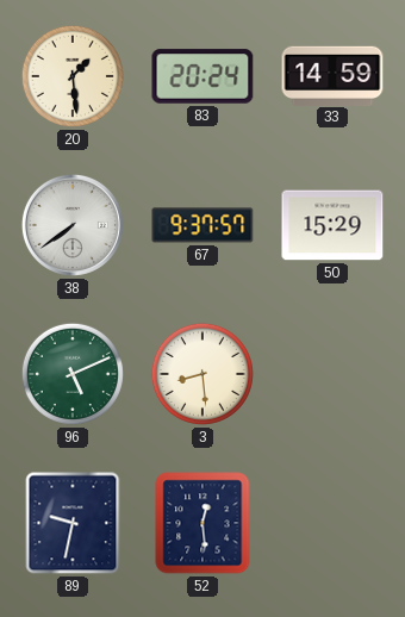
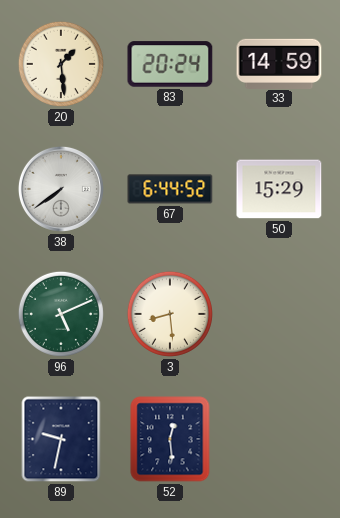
67: 9:37 -> 6:44 (170, 189)
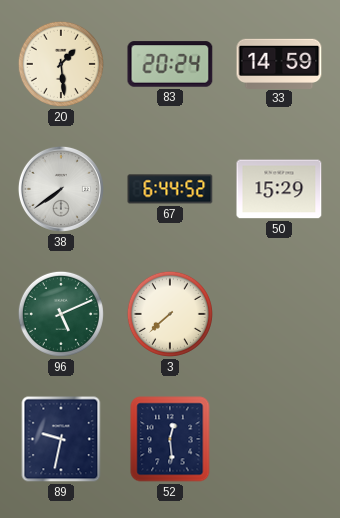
3: 8:29 -> 7:38 (170, 314)
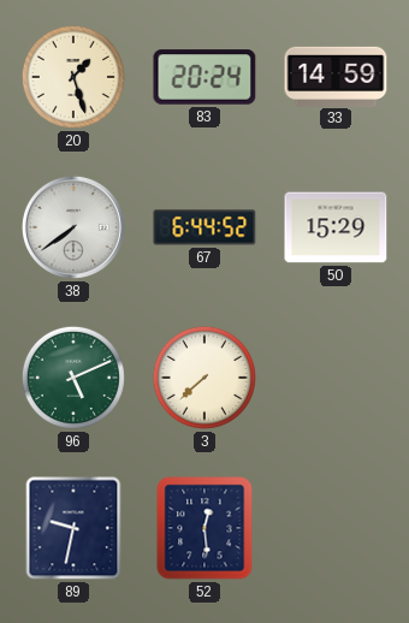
20: 1:29 -> 1:27 (73, 77)
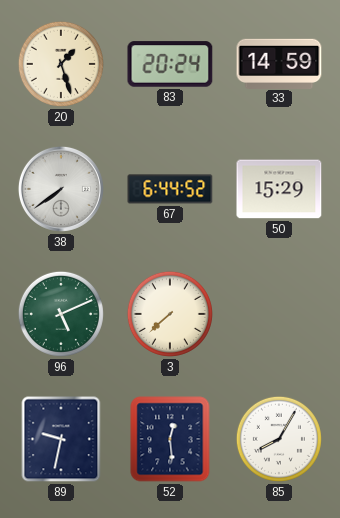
85: none -> 8:05 (279, 439)
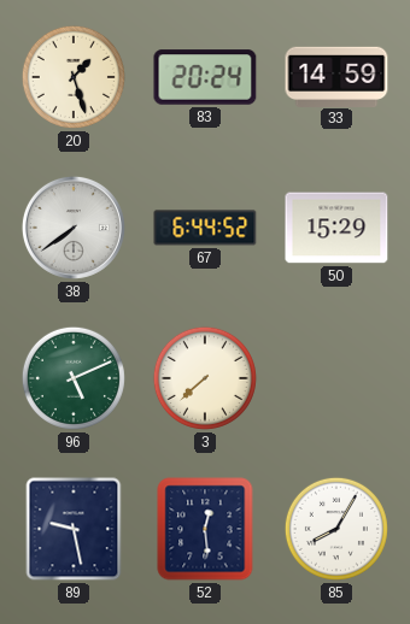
89: 9:32 -> 9:28 (74, 529)
